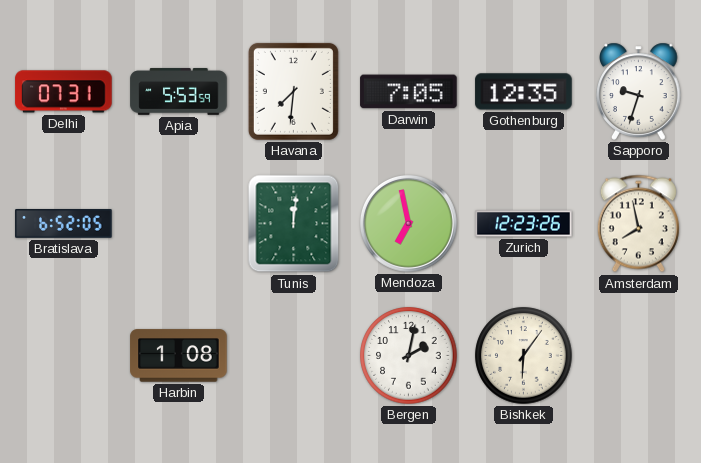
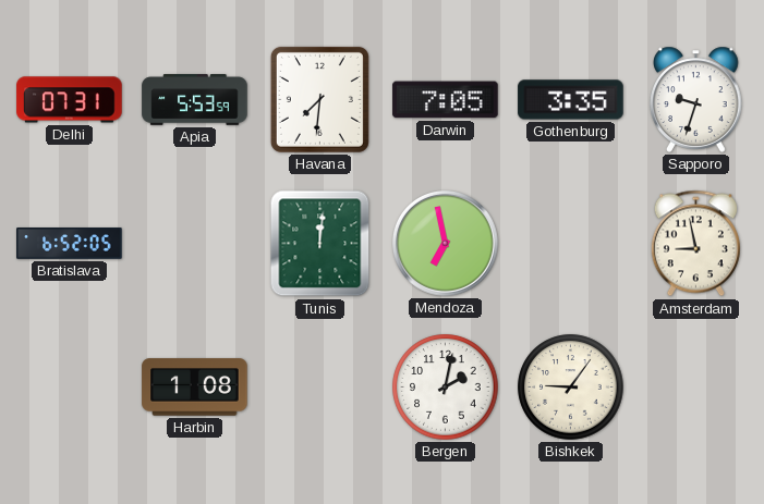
Gothenburg: 12:35 -> 3:35 (571, 100)
Zurich: 12:23 -> none (524, 224)
Amsterdam: 7:58 -> 8:58 (695, 244)
Bishkek: 6:06 -> 9:06 (571, 388)
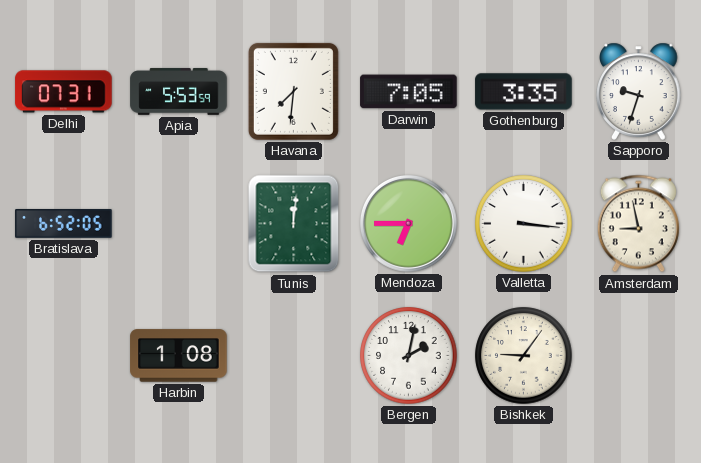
Mendoza: 6:58 -> 6:45 (408, 223)
Valletta: none -> 3:16 (524, 224)
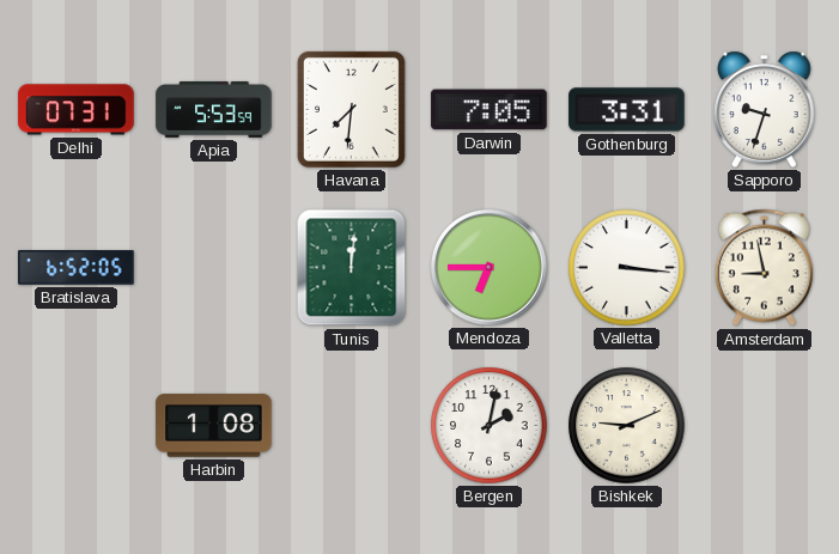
Gothenburg: 3:35 -> 3:31 (627, 110)
Bishkek: 9:06 -> 9:11 (627, 426)
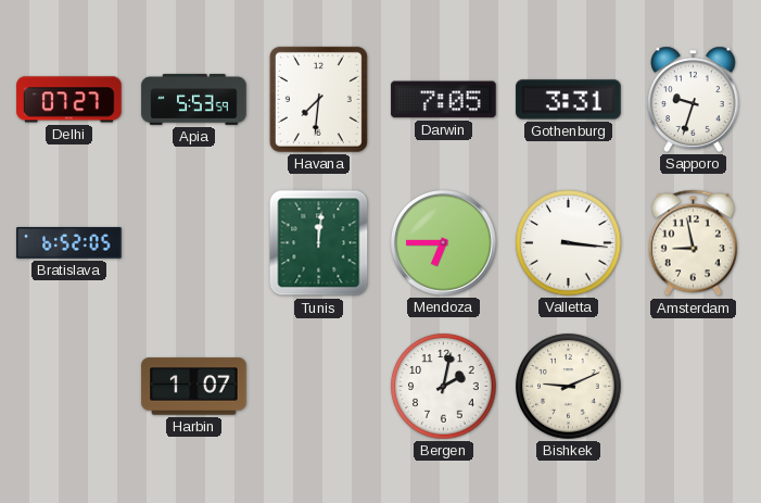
Delhi: 07:31 -> 07:27 (69, 100)
Harbin: 1:08 -> 1:07 (194, 387)
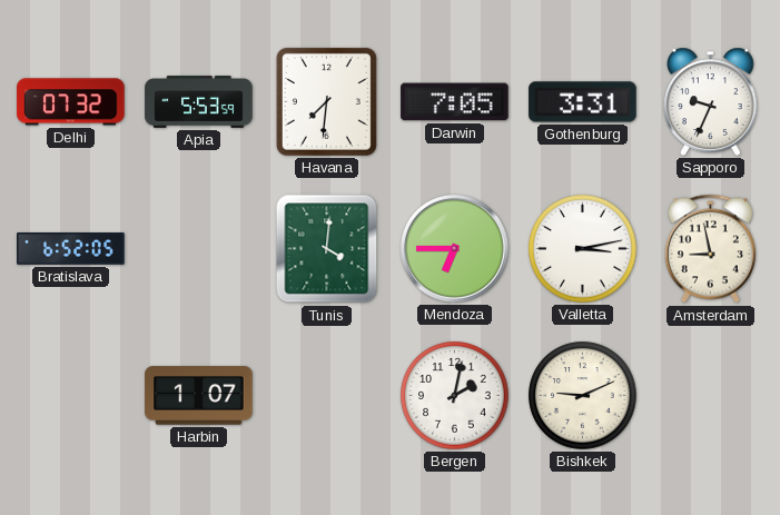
Delhi: 07:27 -> 07:32 (71, 102)
Sapporo: 9:33 -> 9:34 (711, 101)
Tunis: 12:01 -> 4:01 (327, 249)
Valletta: 3:16 -> 3:13 (583, 249)
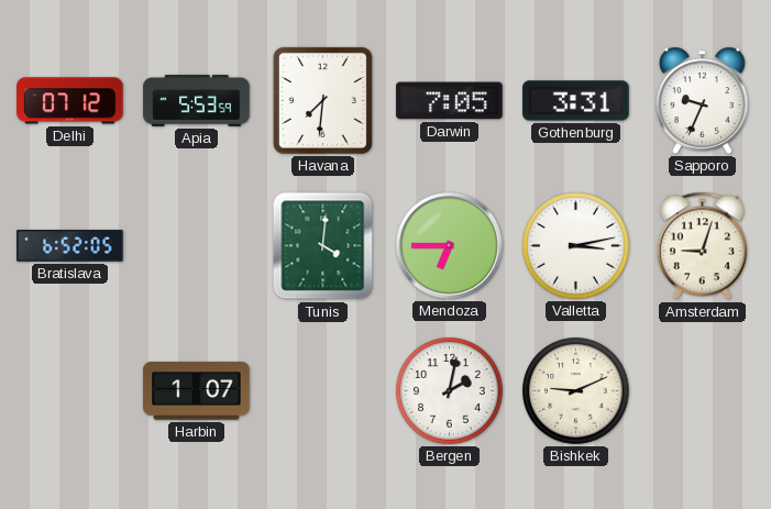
Delhi: 07:32 -> 07:12 (70, 101)
Amsterdam: 8:58 -> 9:03 (702, 246)
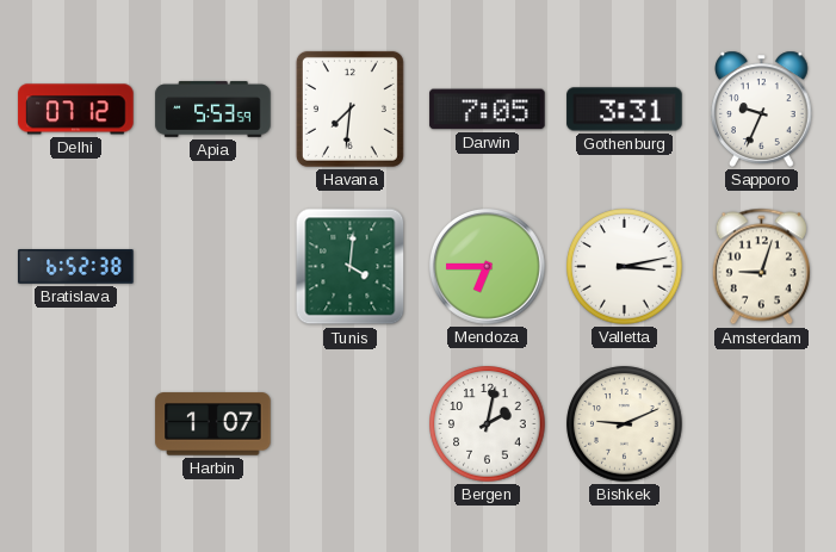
Bratislava: 6:52:05 -> 6:52:38 (76, 267)
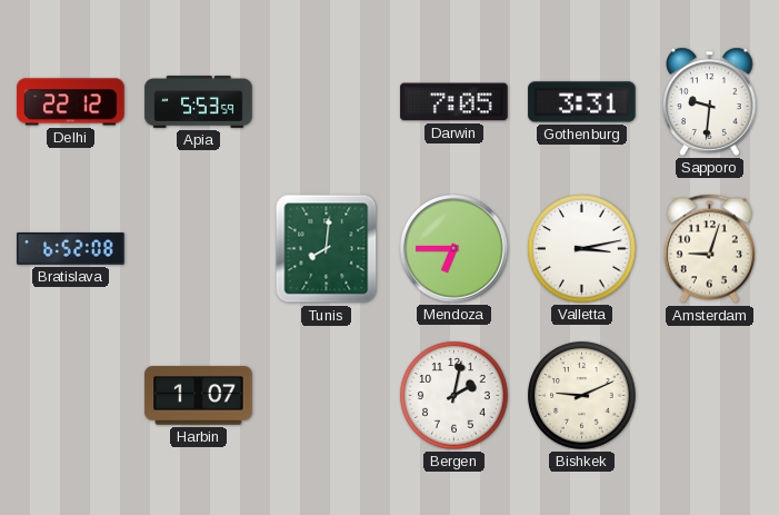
Delhi: 07:12 -> 22:12 (71, 102)
Havana: 7:31 -> none (349, 108)
Sapporo: 9:34 -> 9:31 (710, 101)
Bratislava: 6:52:38 -> 6:52:08 (71, 249)
Tunis: 4:01 -> 8:01 (327, 249)
